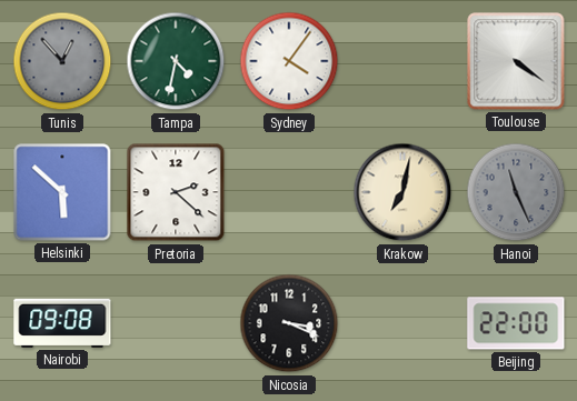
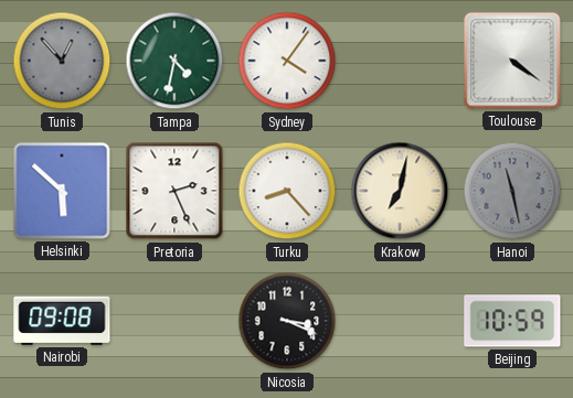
Pretoria: 2:22 -> 2:26 (174, 191)
Turku: none -> 8:23 (287, 191)
Hanoi: 11:26 -> 11:28 (512, 191)
Beijing: 22:00 -> 10:59 (512, 321)
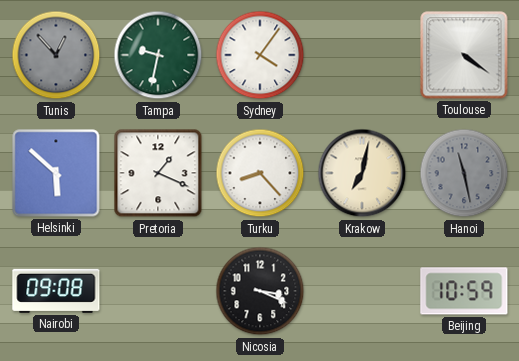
Tampa: 4:32 -> 9:32 (158, 55)
Pretoria: 2:26 -> 1:19 (158, 173)
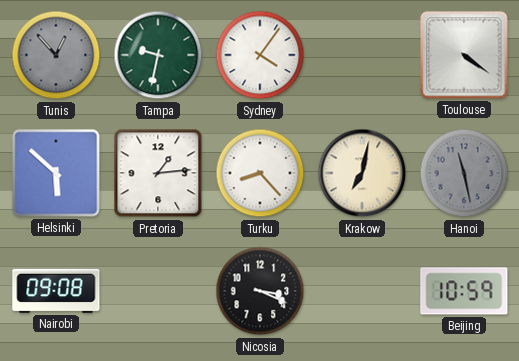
Pretoria: 1:19 -> 1:14 (158, 173)
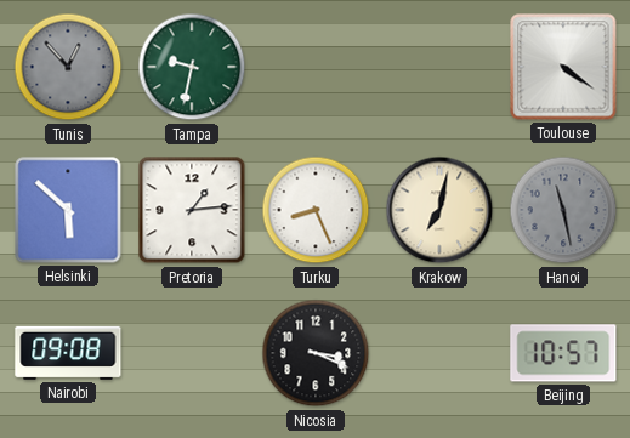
Sydney: 4:06 -> none (260, 55)
Turku: 8:23 -> 8:26 (316, 210)
Beijing: 10:59 -> 10:57 (563, 353)
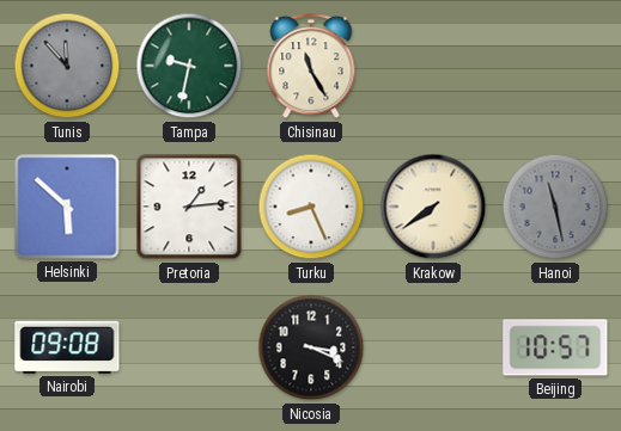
Tunis: 12:53 -> 11:53 (67, 66)
Chisinau: none -> 11:25 (311, 67)
Toulouse: 4:21 -> none (563, 67)
Krakow: 7:02 -> 7:39 (433, 207)
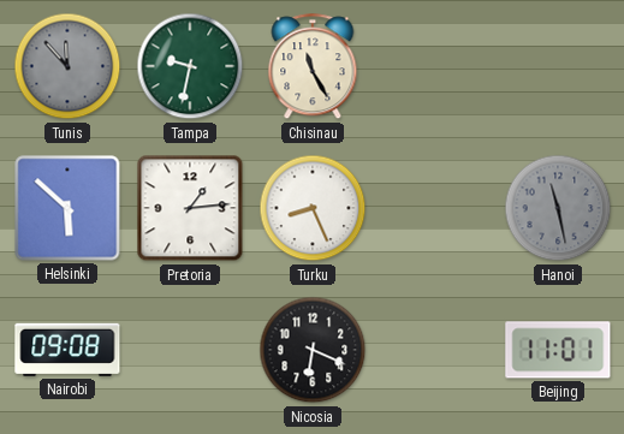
Krakow: 7:39 -> none (433, 207)
Nicosia: 3:19 -> 6:19 (313, 350)
Beijing: 10:57 -> 11:01 (558, 350)
